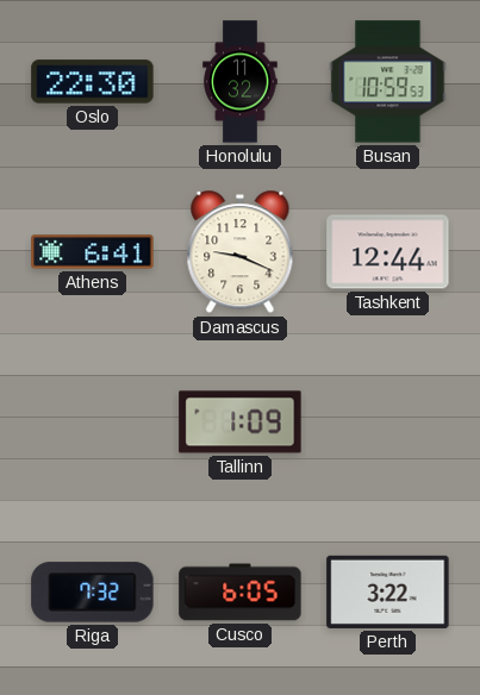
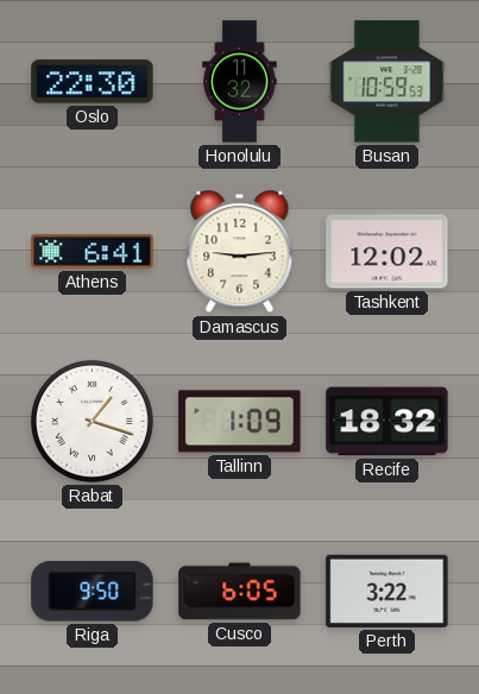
Damascus: 9:19 -> 9:14 (240, 252)
Tashkent: 12:44 -> 12:02 (387, 252)
Rabat: none -> 1:18 (92, 421)
Recife: none -> 18:32 (387, 422)
Riga: 7:32 -> 9:50 (93, 592)
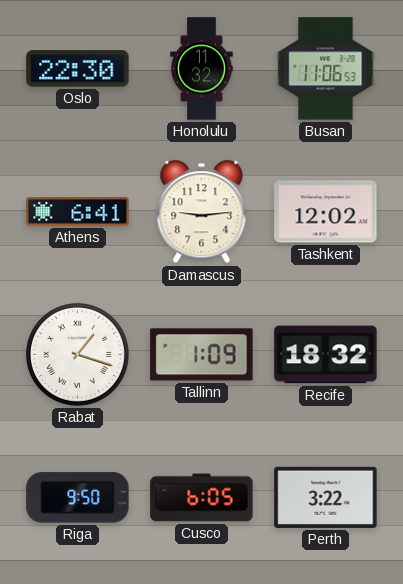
Busan: 10:59 -> 11:06 (326, 69)
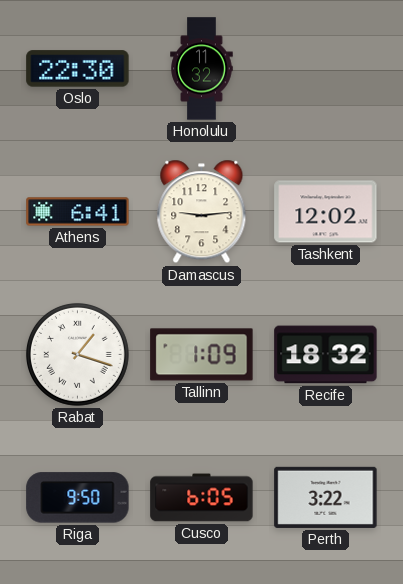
Busan: 11:06 -> none (326, 69)
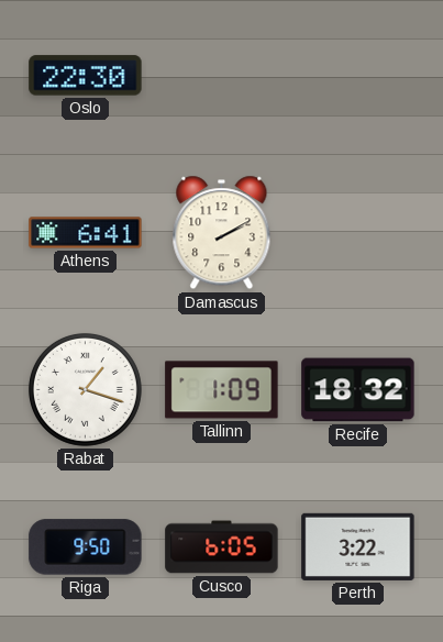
Honolulu: 11:32 -> none (202, 69)
Damascus: 9:14 -> 2:10 (222, 233)
Tashkent: 12:02 -> none (326, 212)
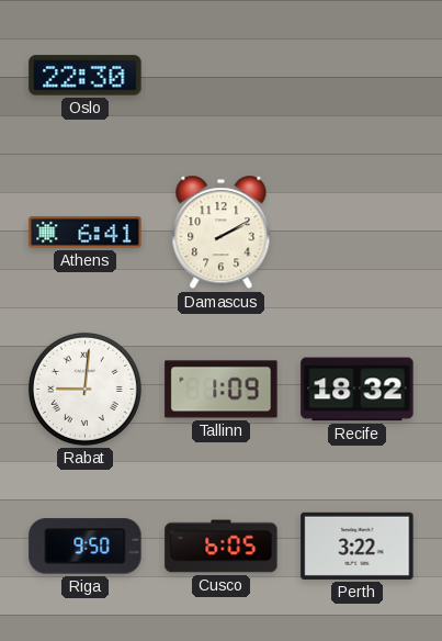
Rabat: 1:18 -> 9:01 (84, 389)
